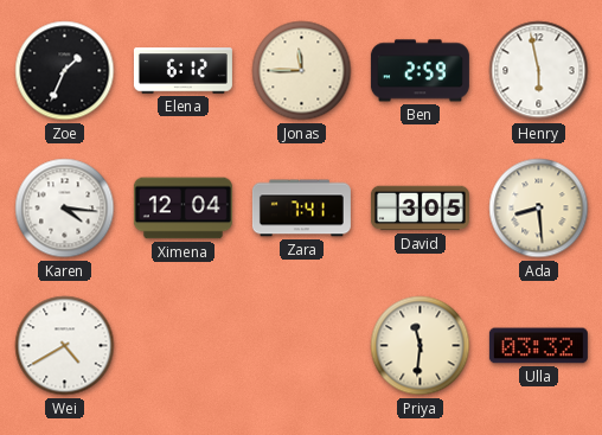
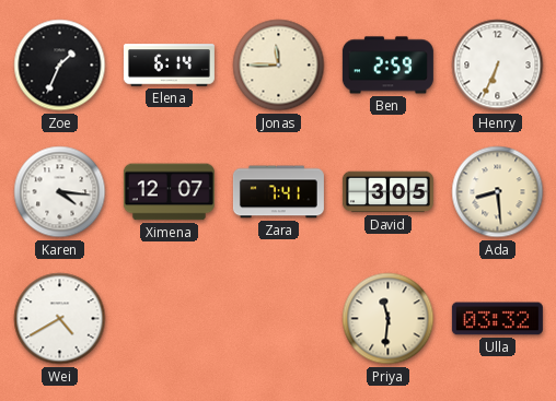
Elena: 6:12 -> 6:14 (169, 66)
Henry: 5:58 -> 6:34 (498, 66)
Ximena: 12:04 -> 12:07 (169, 192)
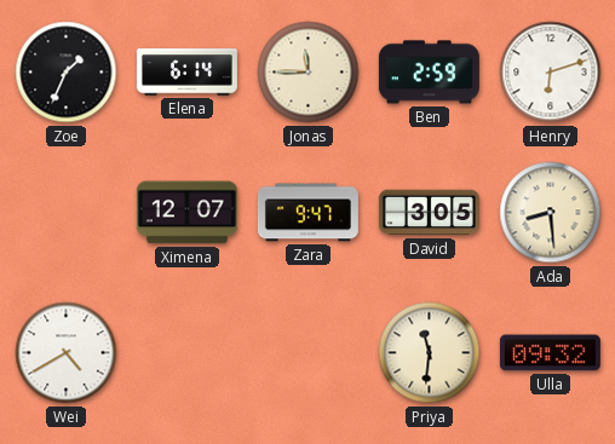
Henry: 6:34 -> 6:12 (551, 73)
Karen: 4:16 -> none (60, 192)
Zara: 7:41 -> 9:47 (307, 213)
Ulla: 03:32 -> 09:32 (550, 353)
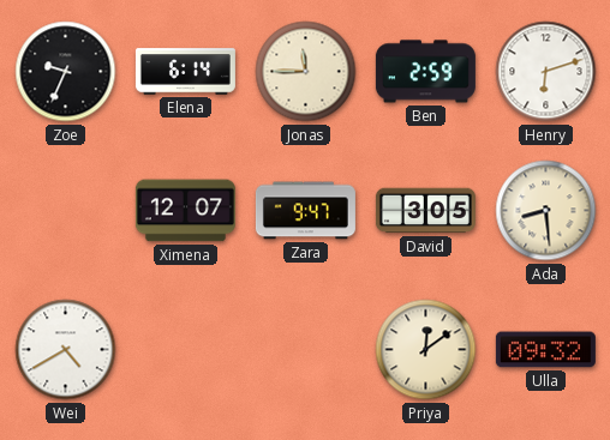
Zoe: 1:34 -> 9:34 (66, 72)
Priya: 11:31 -> 12:09 (426, 350)
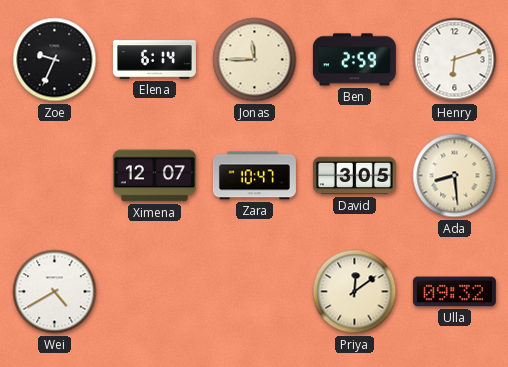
Zara: 9:47 -> 10:47 (254, 176)
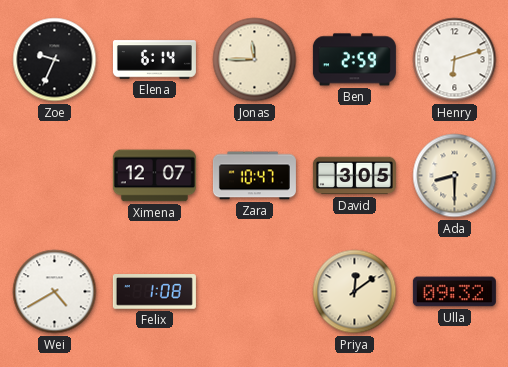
Ada: 8:29 -> 8:30 (455, 176)
Felix: none -> 1:08 (154, 292)
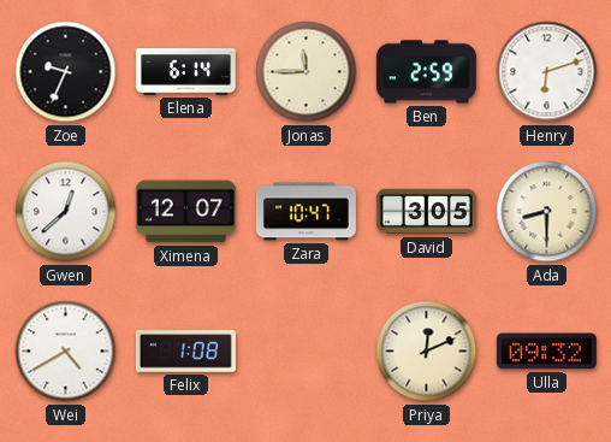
Gwen: none -> 12:38 (66, 212)
Priya: 12:09 -> 12:11 (427, 352)
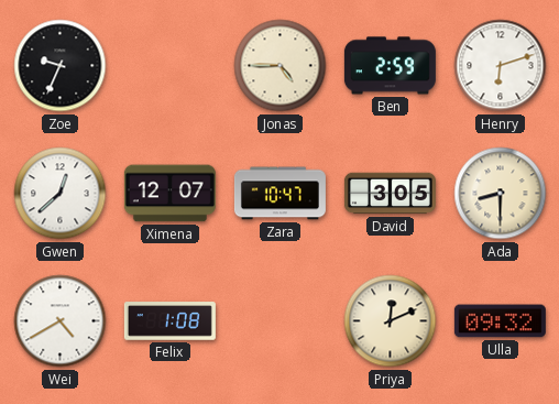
Elena: 6:14 -> none (185, 72)
Jonas: 11:45 -> 4:45 (281, 66)
